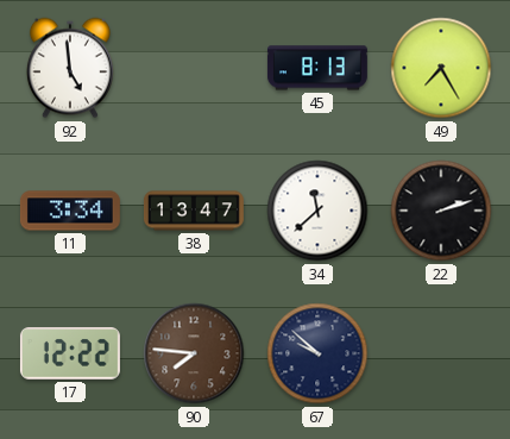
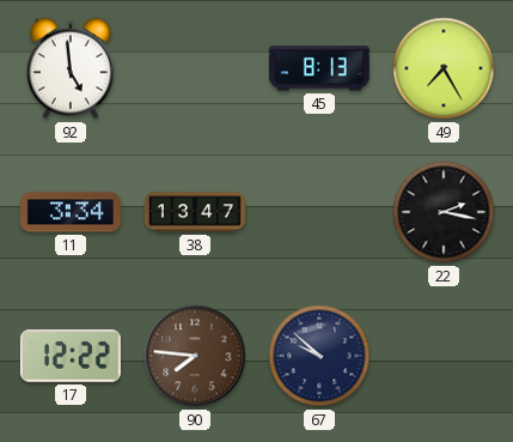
34: 11:38 -> none (317, 211)
22: 2:12 -> 2:17 (444, 212)
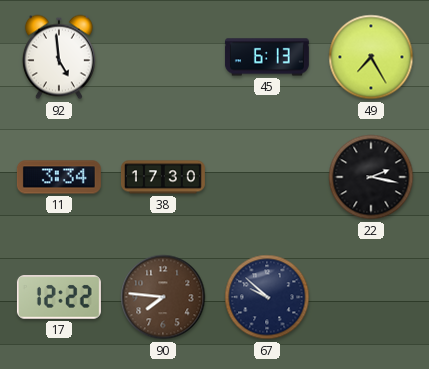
45: 8:13 -> 6:13 (267, 57)
38: 13:47 -> 17:30 (163, 177)
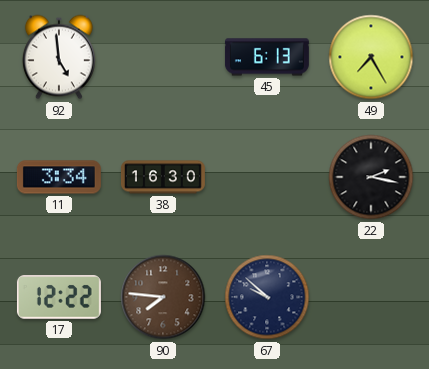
38: 17:30 -> 16:30 (163, 177)
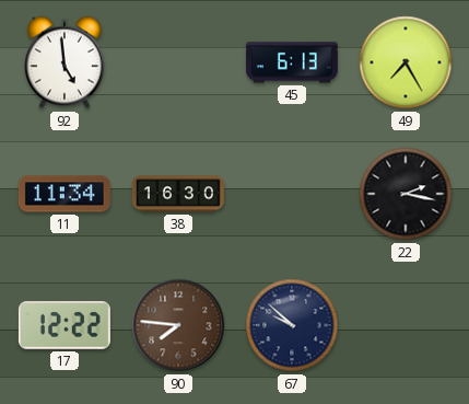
11: 3:34 -> 11:34 (65, 194)
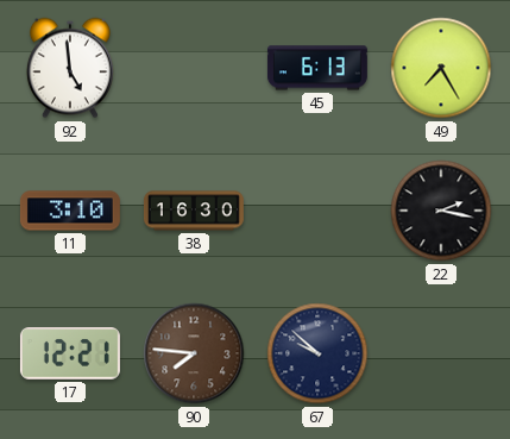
11: 11:34 -> 3:10 (70, 211)
17: 12:22 -> 12:21 (70, 353)
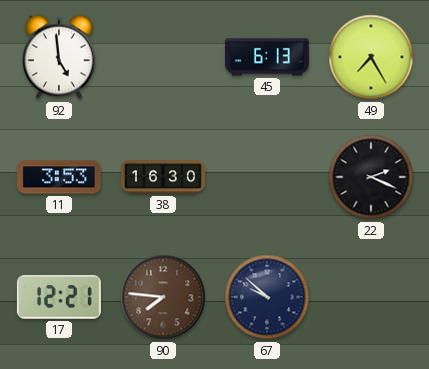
11: 3:10 -> 3:53 (59, 177)
22: 2:17 -> 2:19 (371, 177)
